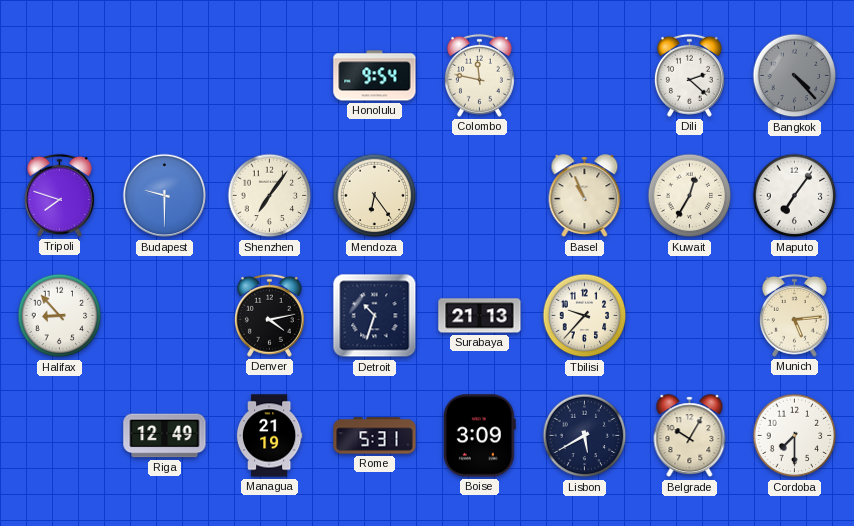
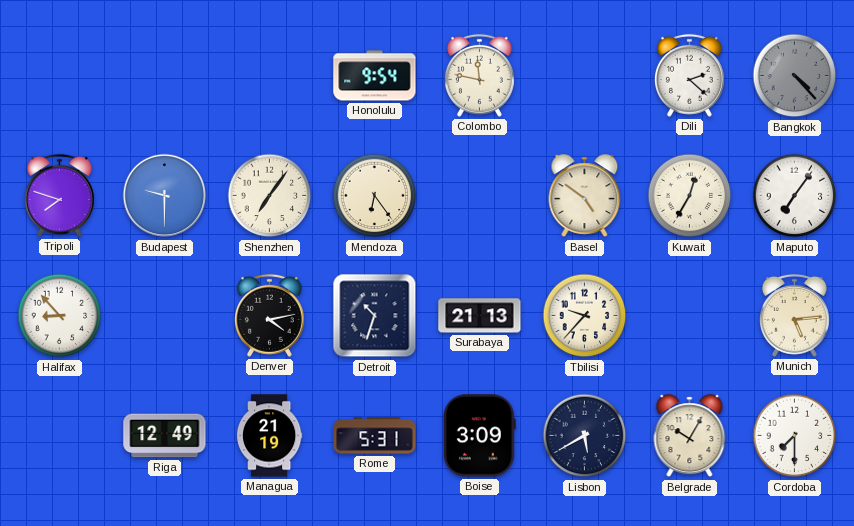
Basel: 10:56 -> 4:51 (585, 196)
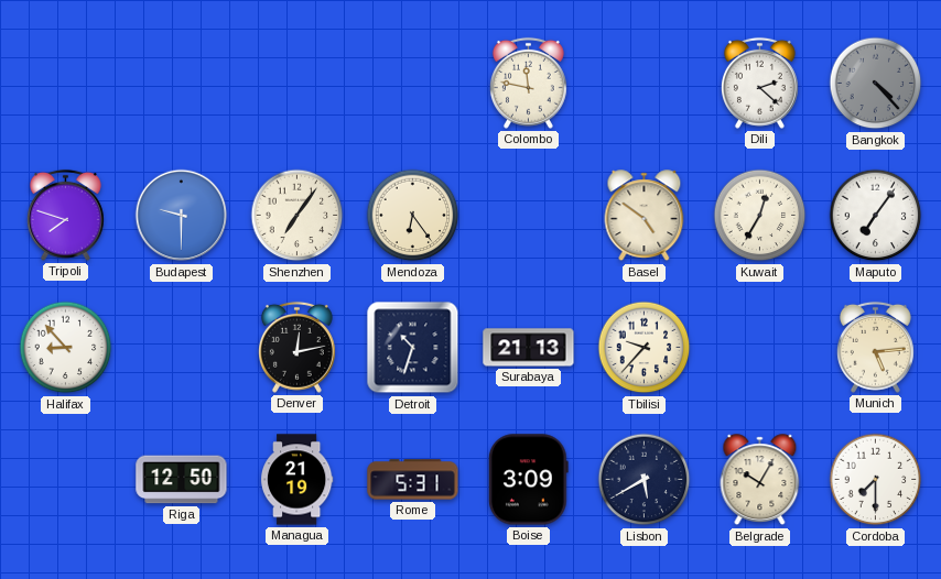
Honolulu: 9:54 -> none (375, 76)
Denver: 4:13 -> 12:13 (296, 347)
Riga: 12:49 -> 12:50 (182, 480)
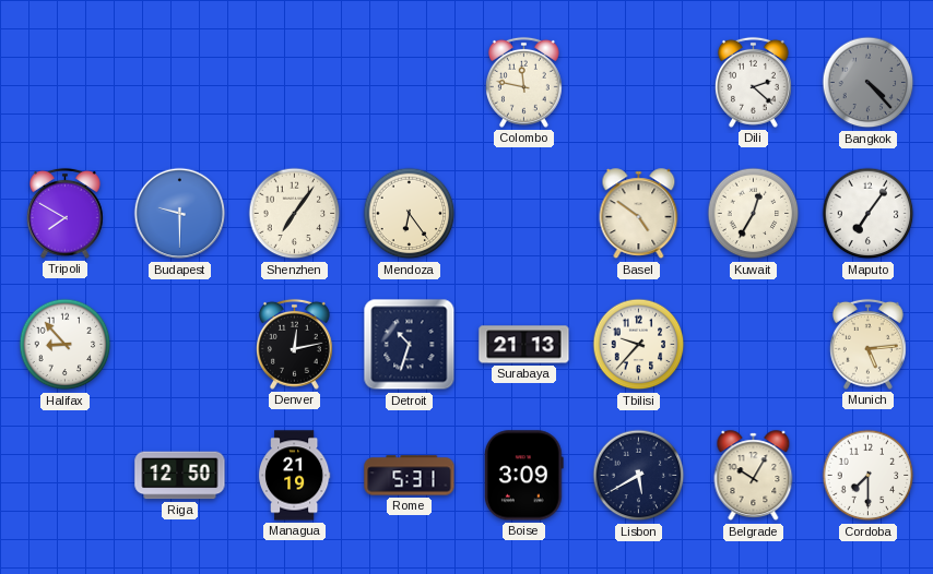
Tripoli: 7:48 -> 7:50 (64, 213)
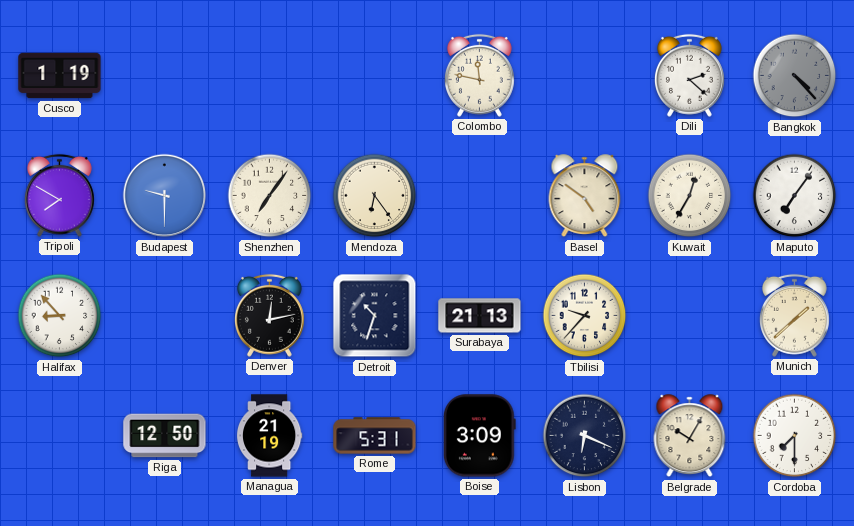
Cusco: none -> 1:19 (60, 76)
Munich: 5:14 -> 1:38 (794, 315)
Lisbon: 5:40 -> 6:19 (585, 436)
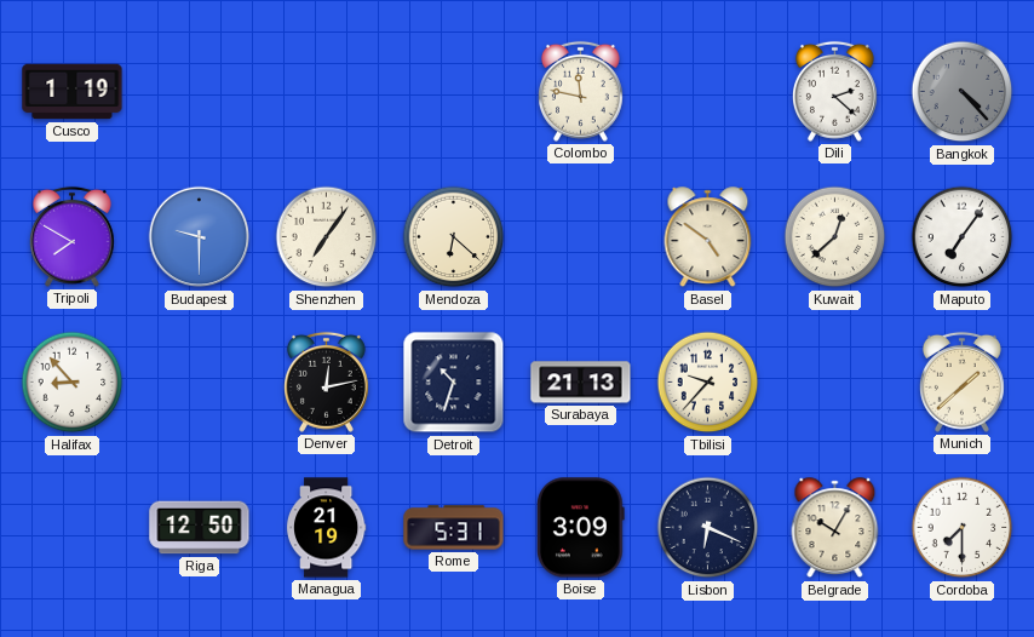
Mendoza: 6:24 -> 6:22 (454, 237)
Kuwait: 12:35 -> 12:38 (835, 237)
